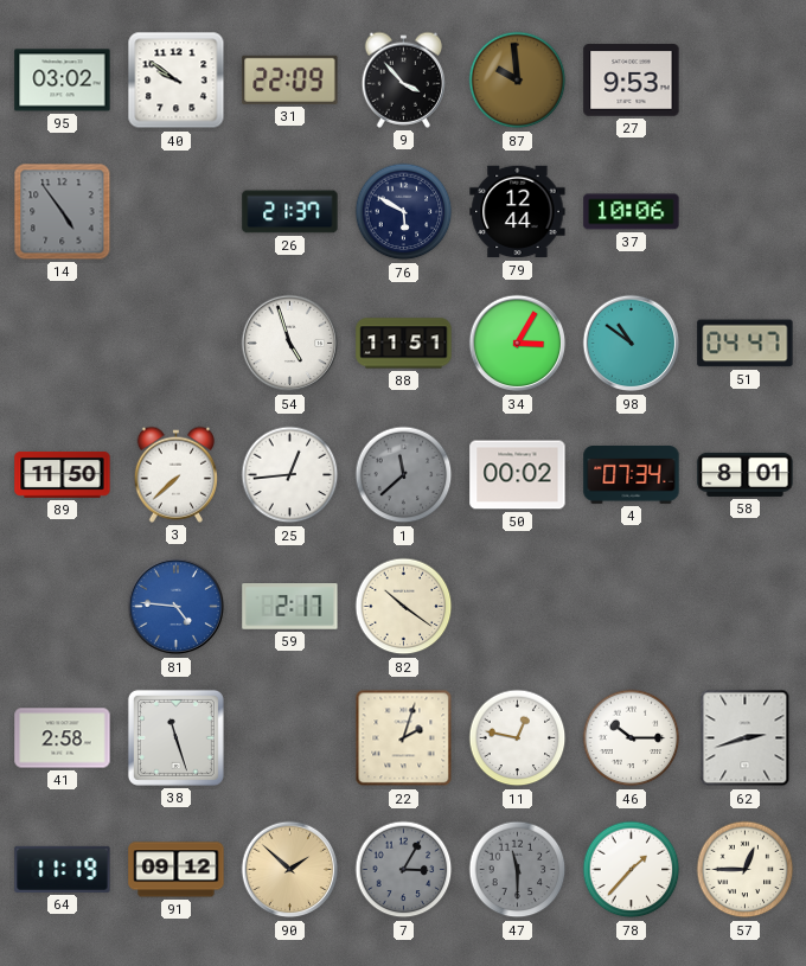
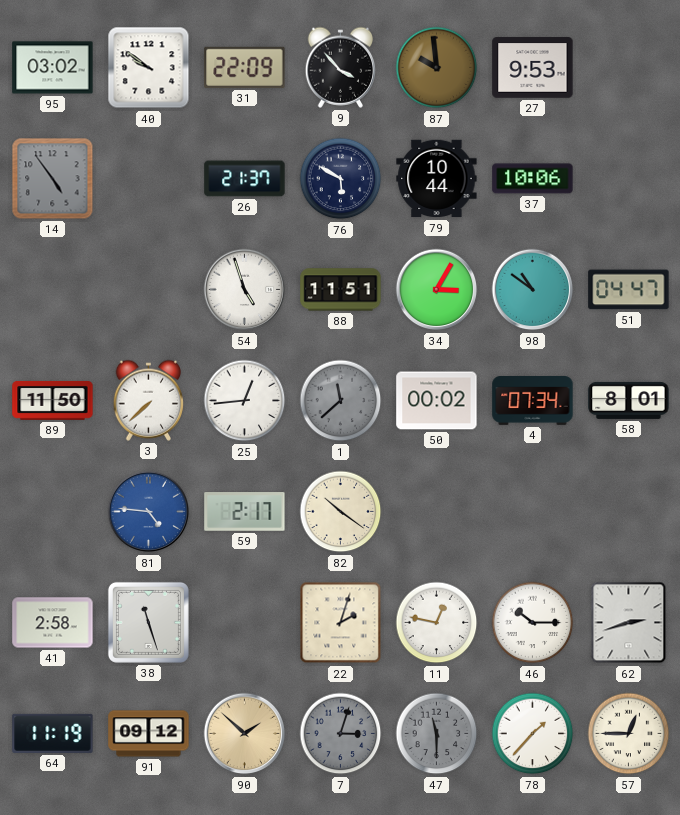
79: 12:44 -> 10:44 (437, 179)
7: 3:05 -> 3:03 (341, 734)
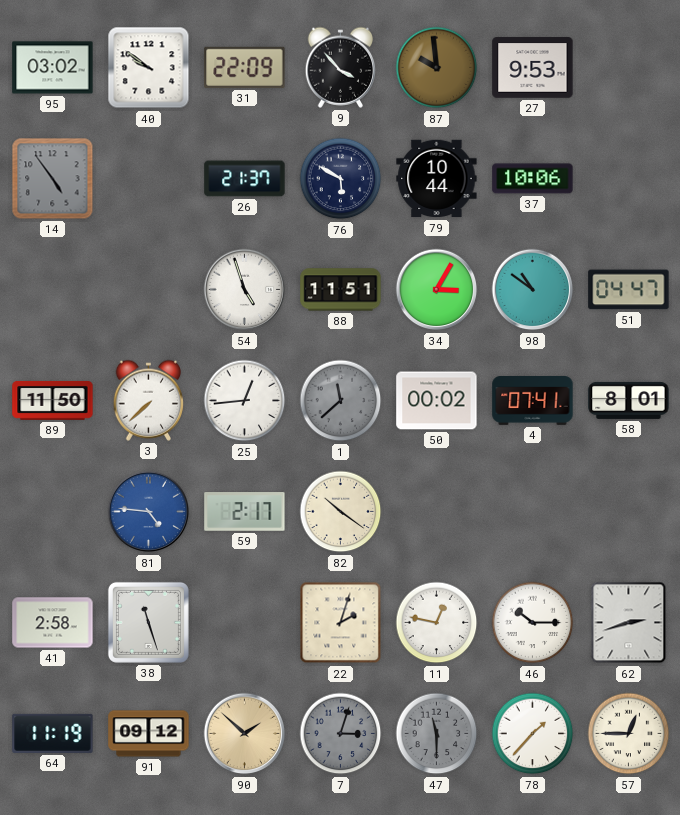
4: 07:34 -> 07:41 (533, 401)
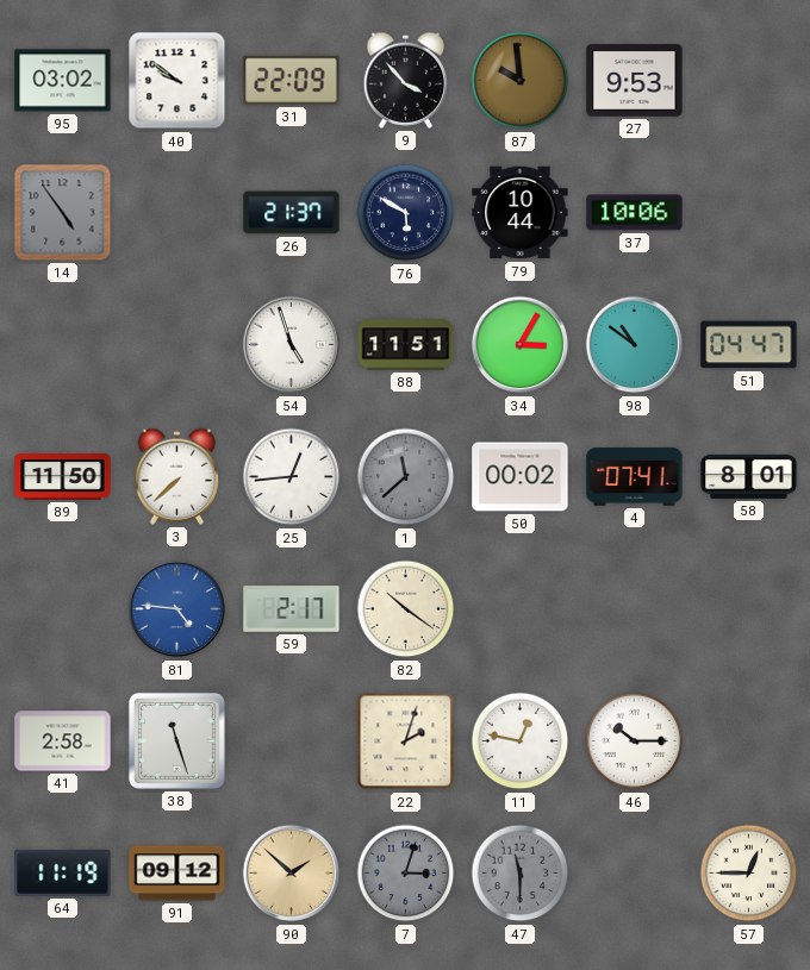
62: 2:42 -> none (629, 623)
78: 1:37 -> none (533, 734)
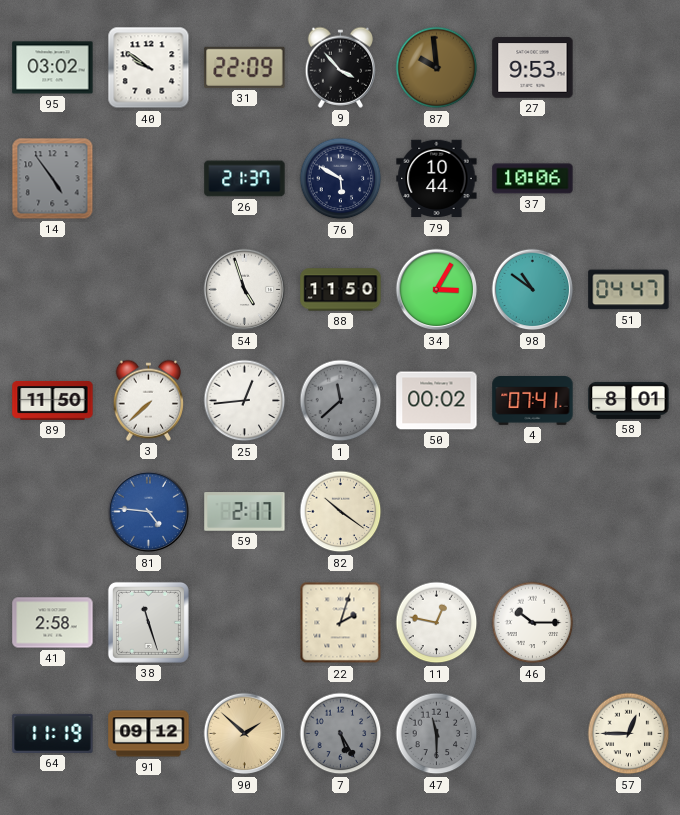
88: 11:51 -> 11:50 (341, 290)
7: 3:03 -> 5:25 (341, 734)
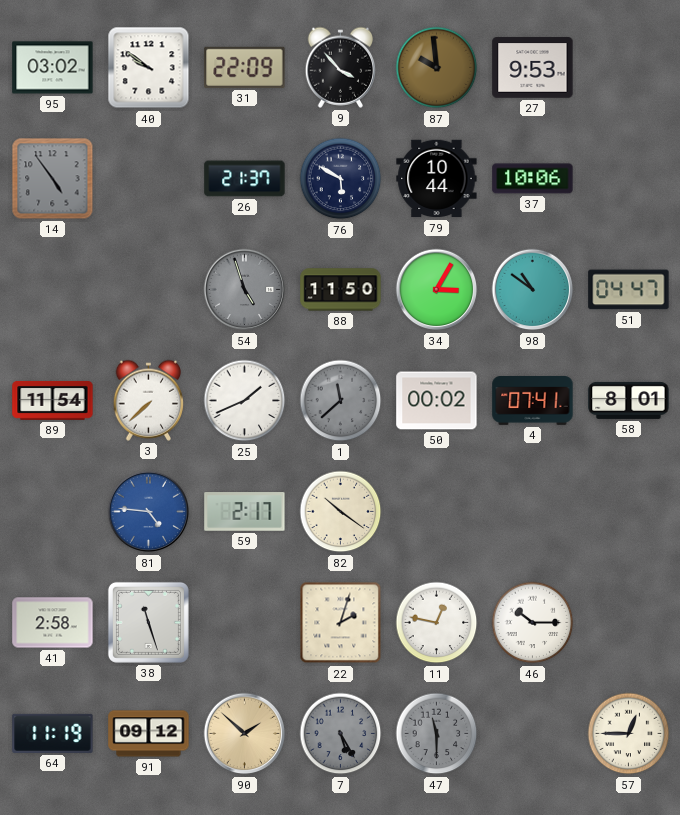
54 dial: white -> grey (245, 290)
89: 11:50 -> 11:54 (53, 400)
25: 12:44 -> 1:41 (245, 401)
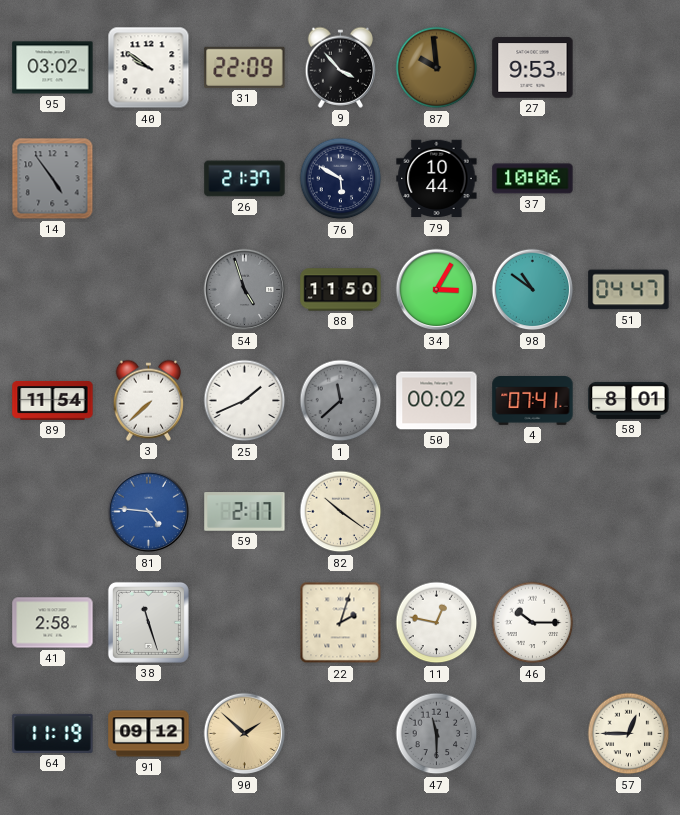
7: 5:25 -> none (341, 734)
